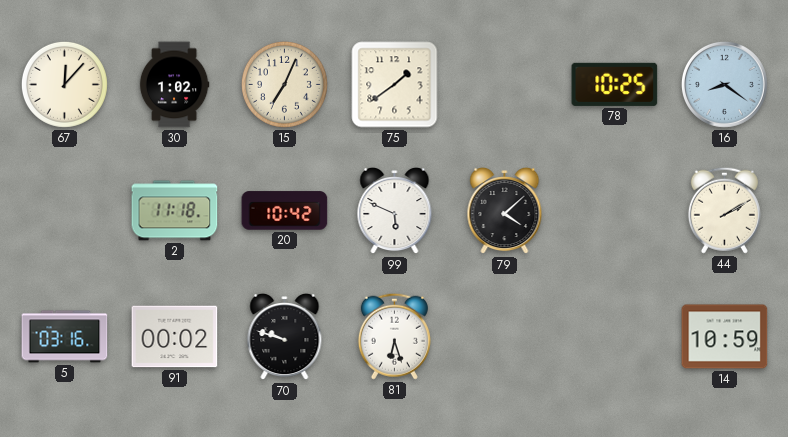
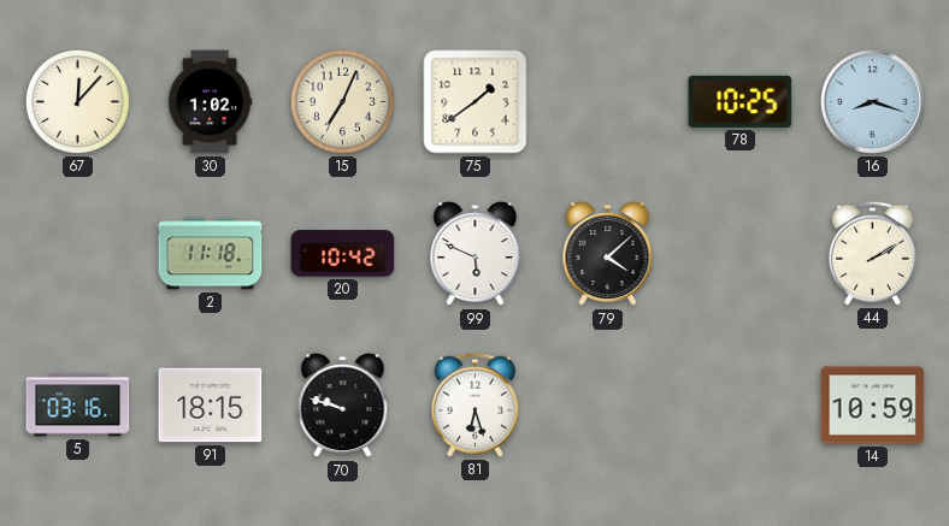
16: 8:21 -> 8:18 (872, 101)
91: 00:02 -> 18:15 (211, 406)
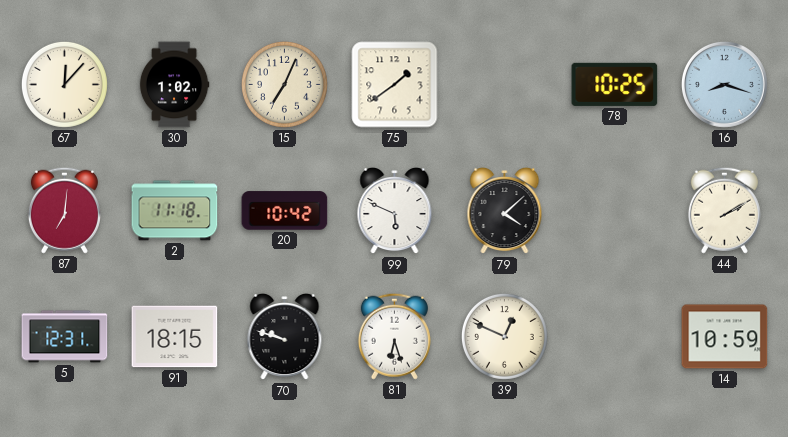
87: none -> 7:01 (64, 210)
5: 03:16 -> 12:31 (65, 337)
39: none -> 12:49 (504, 336)
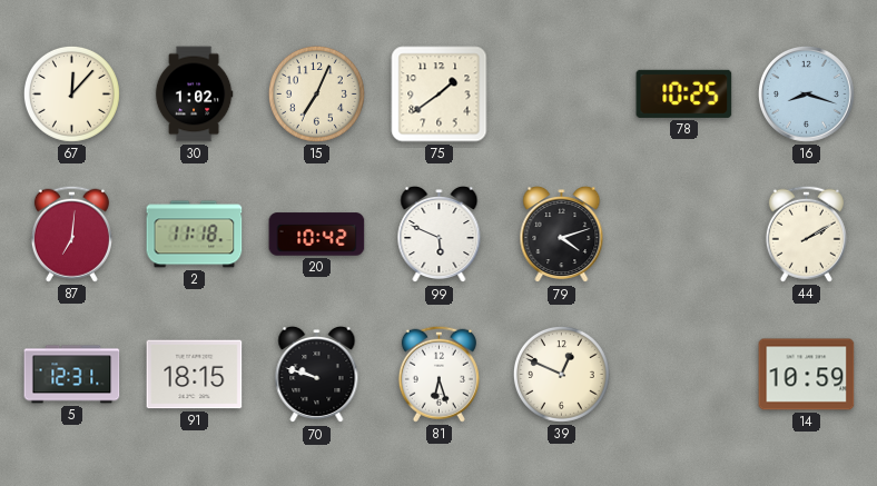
79: 4:08 -> 4:12 (562, 235)
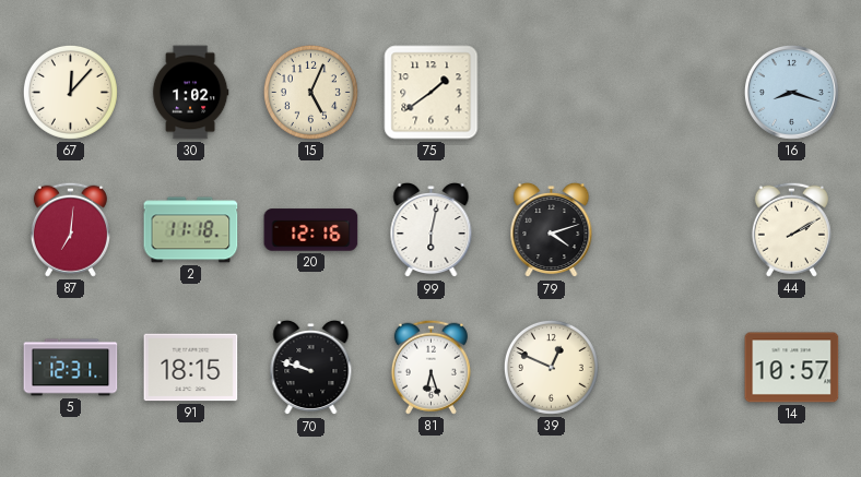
15: 7:04 -> 5:04 (310, 92)
78: 10:25 -> none (684, 93)
20: 10:42 -> 12:16 (311, 230)
99: 5:49 -> 6:02 (432, 230)
14: 10:59 -> 10:57 (792, 368)
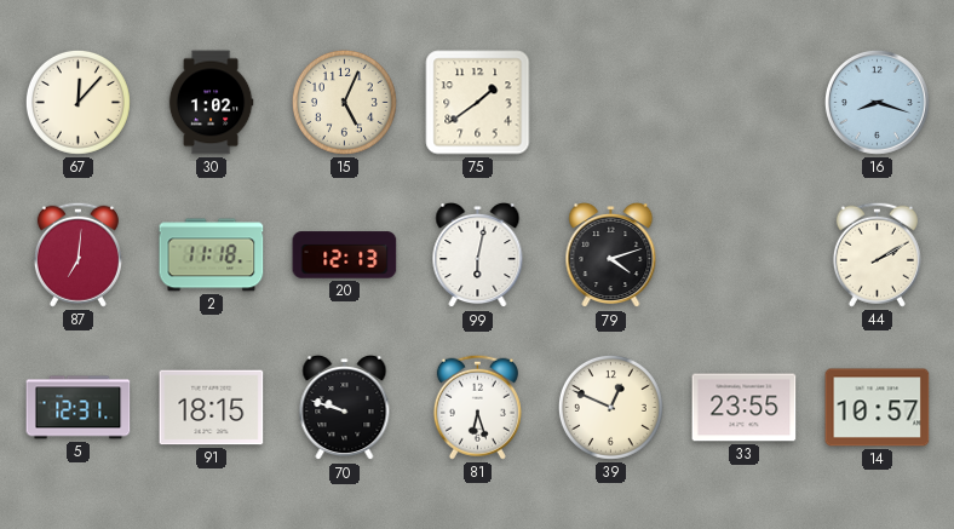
20: 12:16 -> 12:13 (345, 255)
33: none -> 23:55 (745, 408)
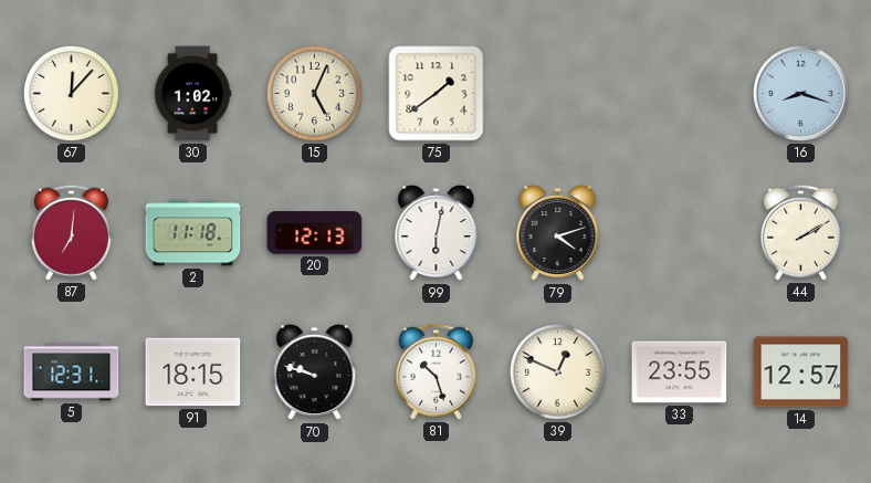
81: 6:27 -> 10:27 (435, 371)
14: 10:57 -> 12:57 (801, 372)
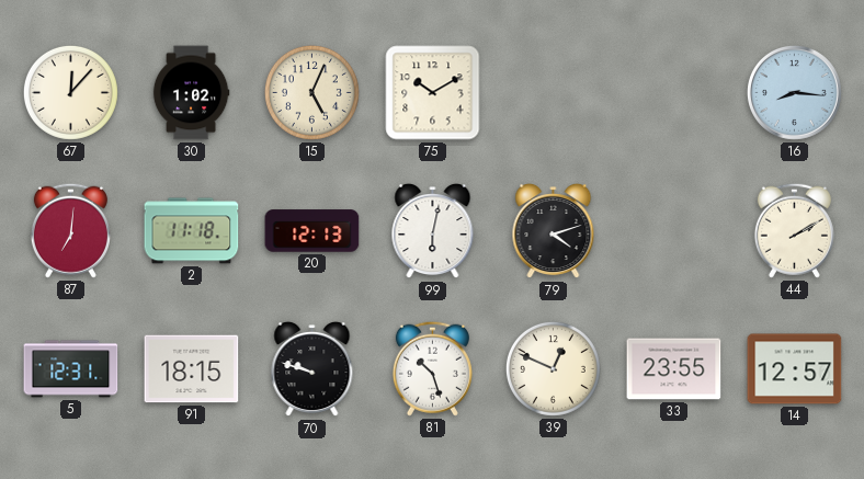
75: 1:39 -> 10:10 (433, 93)
16: 8:18 -> 8:16 (794, 92)
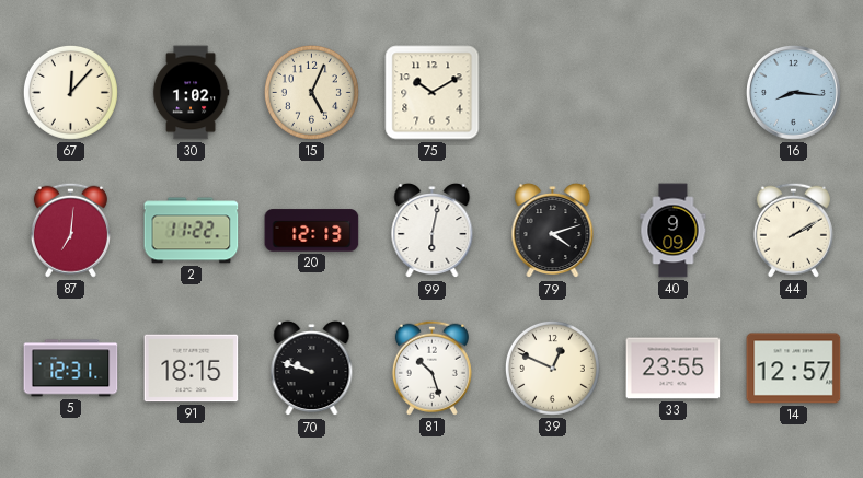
2: 11:18 -> 11:22 (192, 231)
40: none -> 9:09 (674, 231)
